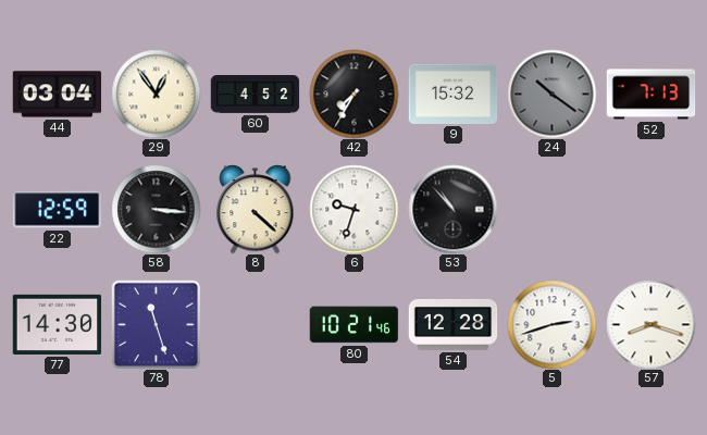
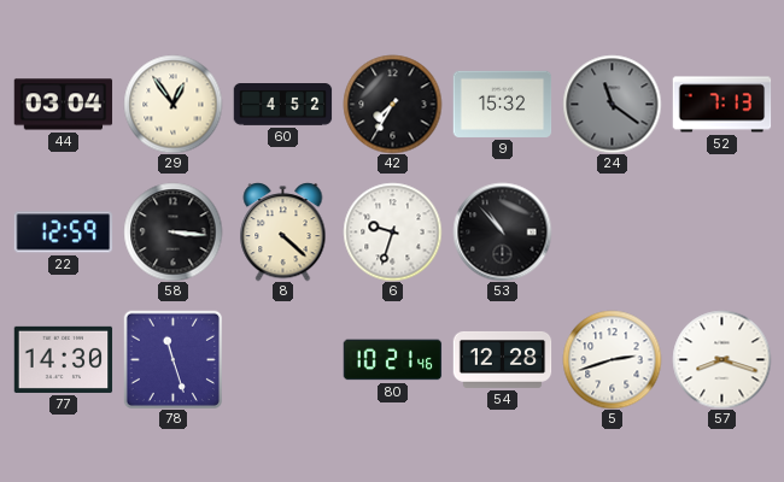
24: 10:21 -> 11:21 (612, 104)
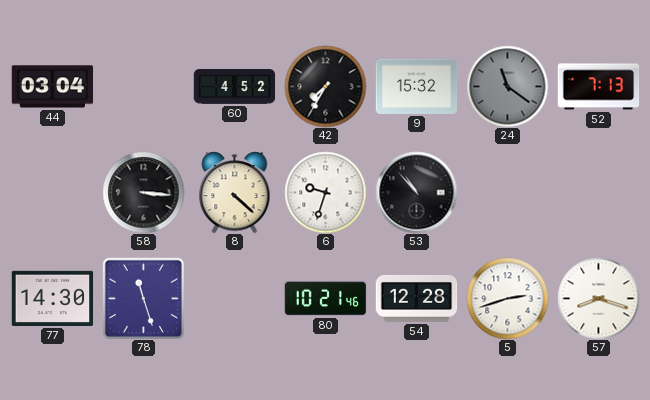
29: 12:54 -> none (172, 104)
22: 12:59 -> none (63, 233)
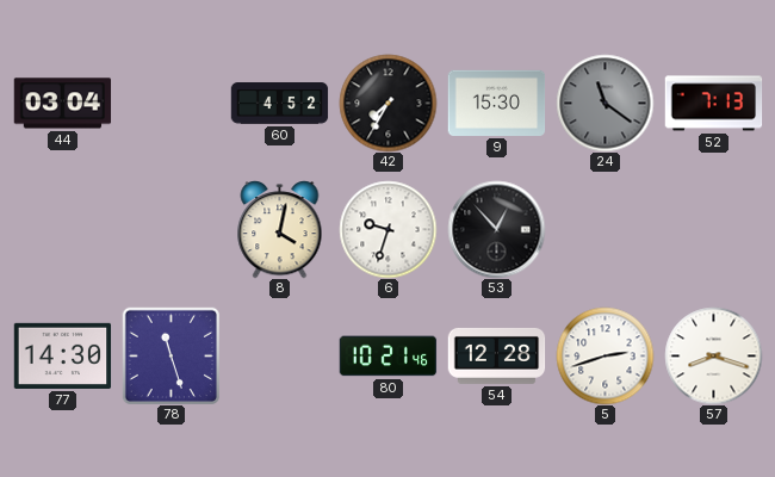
9: 15:32 -> 15:30 (496, 103)
58: 3:16 -> none (143, 192)
8: 4:22 -> 4:02 (280, 229)
53: 10:53 -> 12:53 (496, 229)
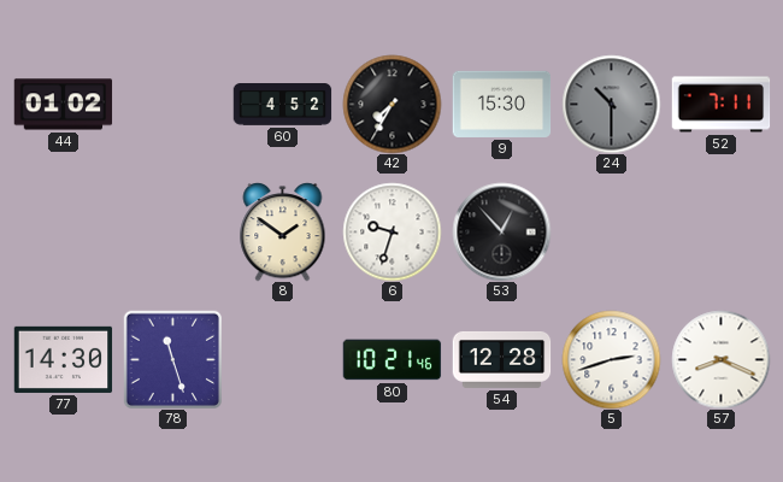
44: 03:04 -> 01:02 (63, 105)
24: 11:21 -> 10:30 (611, 104)
52: 7:13 -> 7:11 (720, 105)
8: 4:02 -> 1:51 (283, 231)
57: 8:18 -> 8:19 (720, 359)
